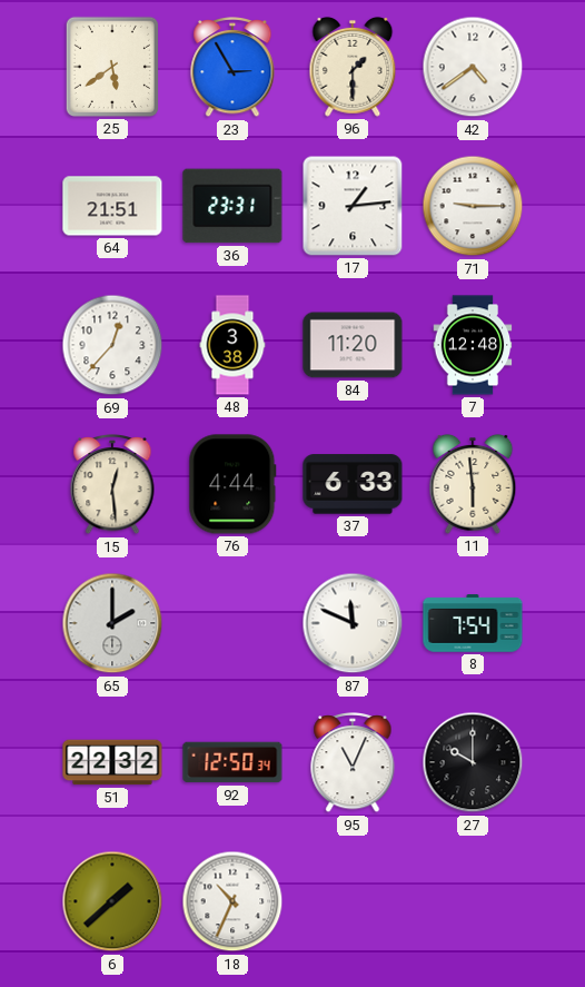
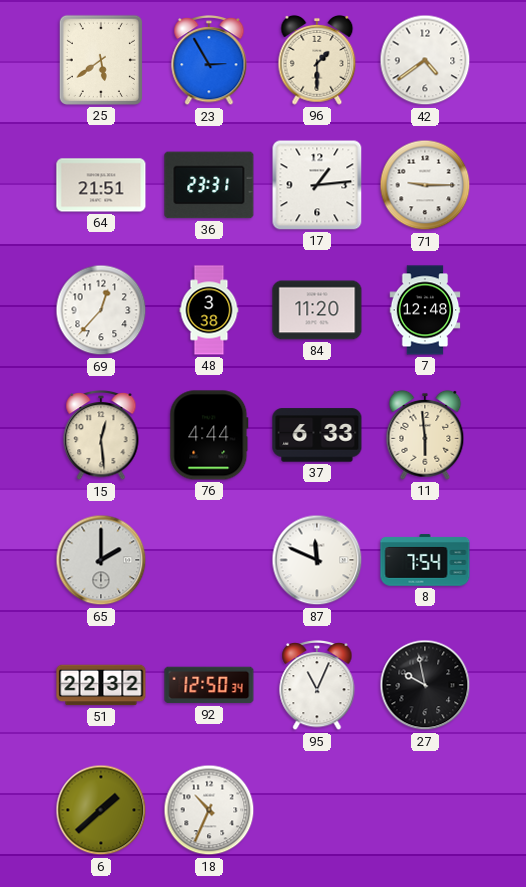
27: 10:00 -> 9:58 (425, 685)
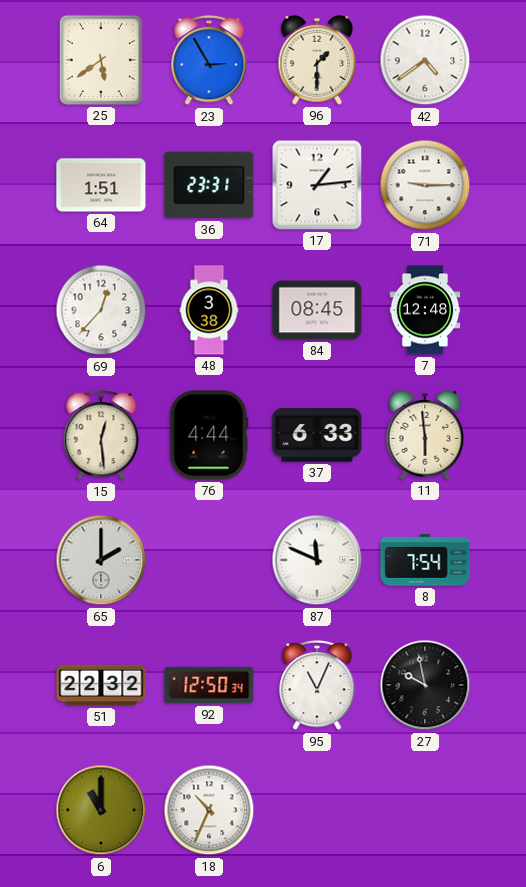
64: 21:51 -> 1:51 (101, 185)
84: 11:20 -> 08:45 (317, 310)
6: 1:38 -> 11:00 (101, 810)
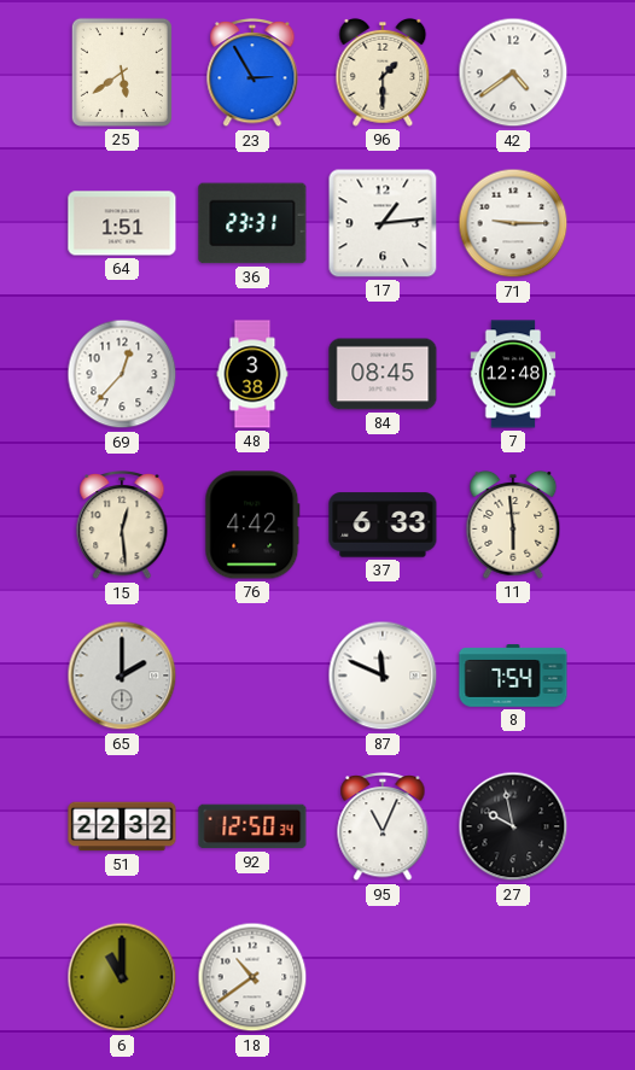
76: 4:44 -> 4:42 (252, 525)
18: 10:34 -> 10:39 (252, 977)
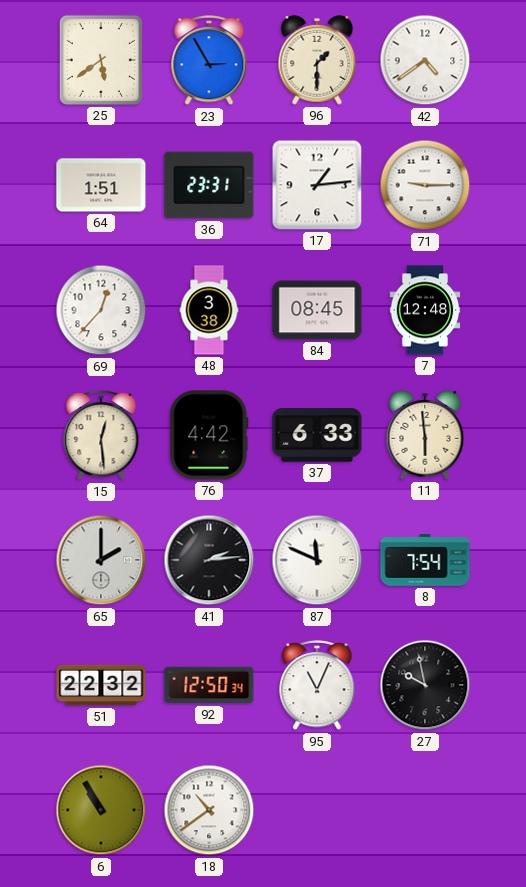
41: none -> 2:14 (209, 560)
6: 11:00 -> 10:55 (101, 810)
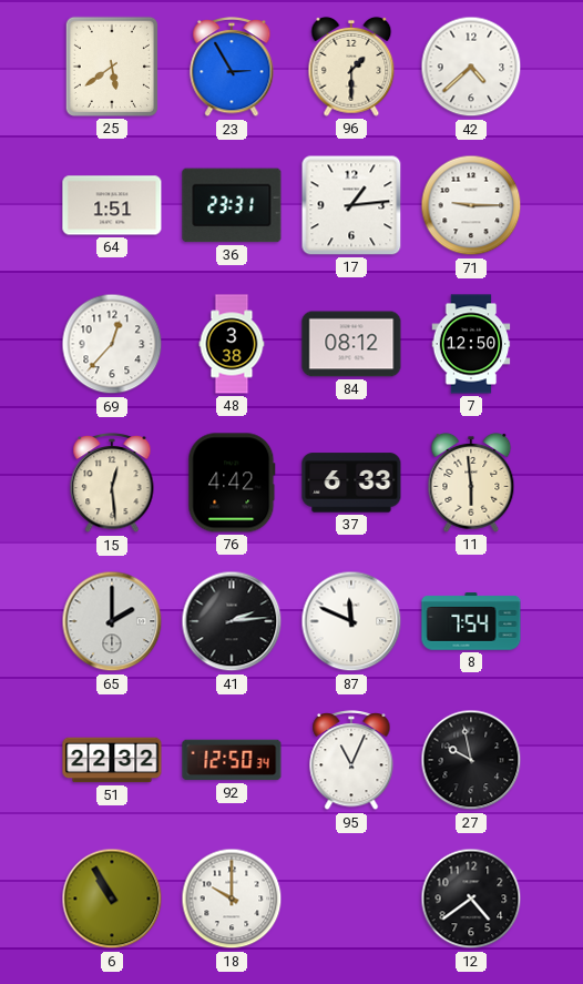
42: 4:39 -> 4:38 (471, 67)
84: 08:45 -> 08:12 (351, 344)
7: 12:48 -> 12:50 (471, 344)
18: 10:39 -> 10:00 (232, 899)
12: none -> 4:39 (471, 899)
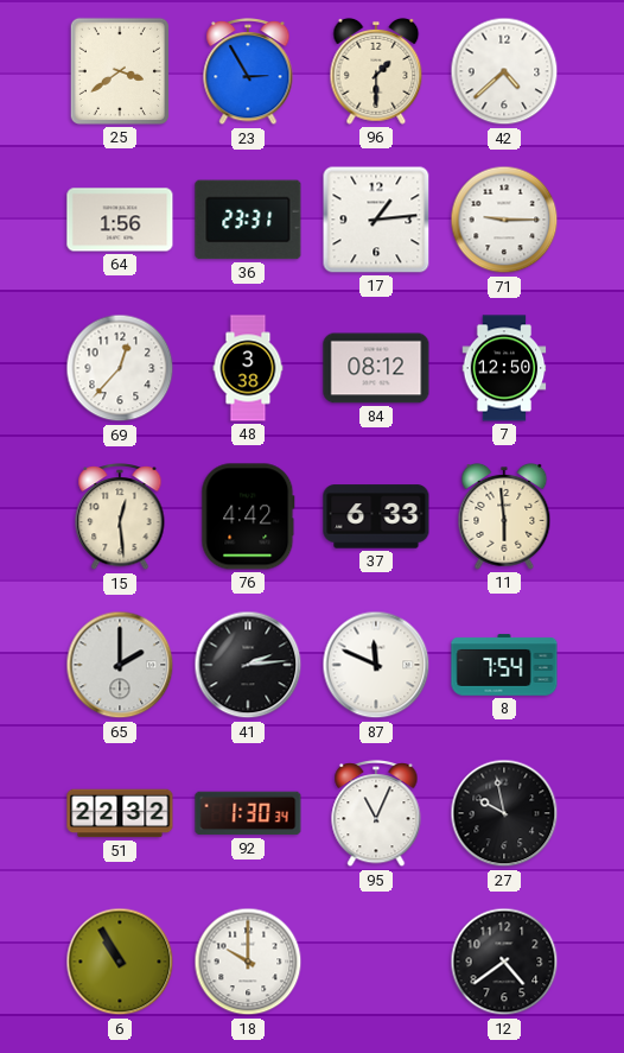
25: 5:39 -> 3:39 (120, 71)
64: 1:51 -> 1:56 (120, 220)
92: 12:50 -> 1:30 (248, 813)
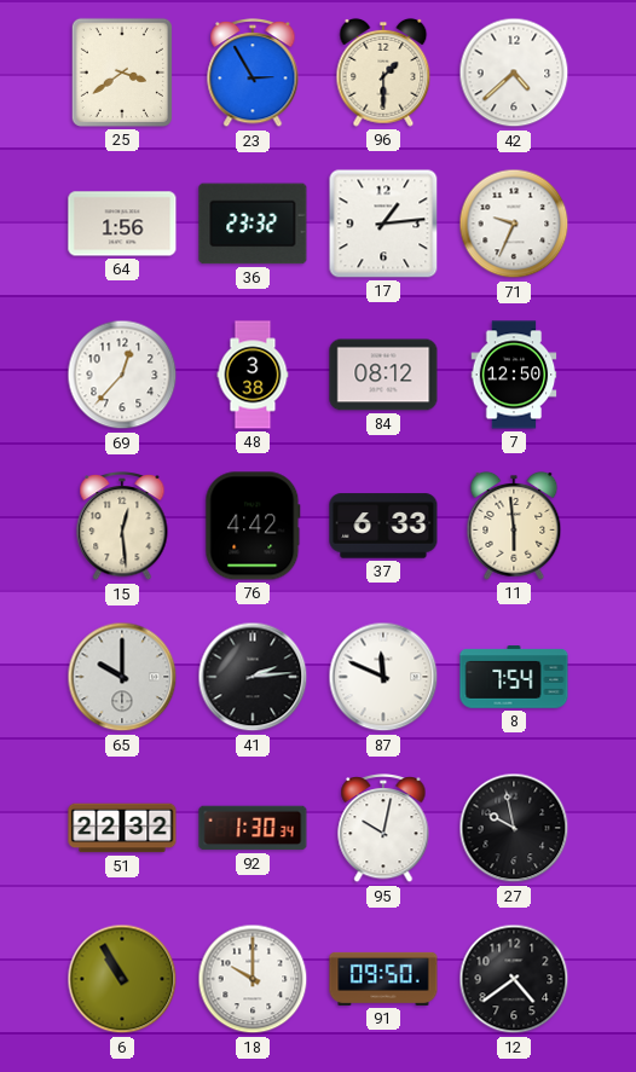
36: 23:31 -> 23:32 (253, 224)
71: 9:15 -> 9:34 (514, 224)
65: 2:00 -> 10:00 (122, 677)
95: 11:04 -> 10:02 (383, 829)
91: none -> 09:50 (383, 979)
